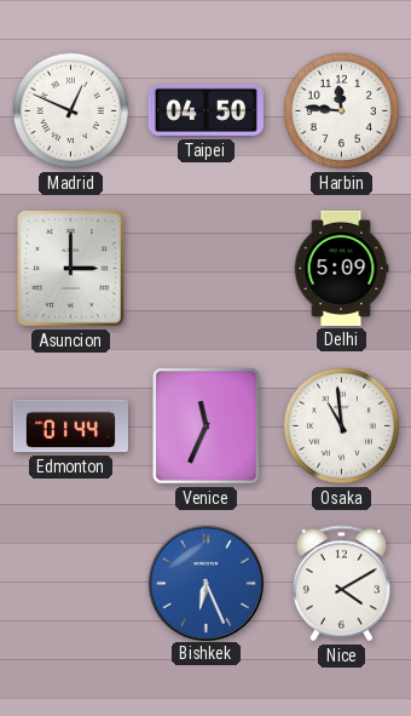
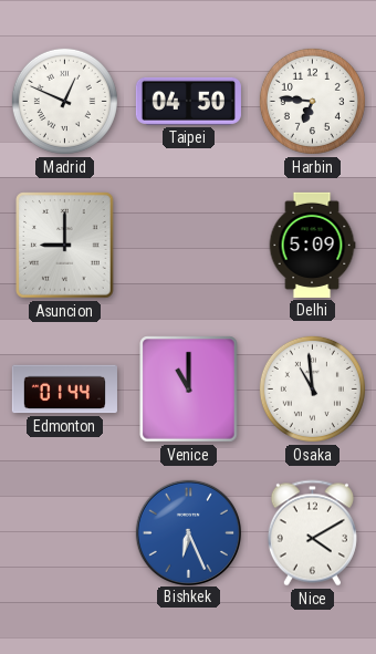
Harbin: 11:46 -> 6:46 (312, 101)
Asuncion: 3:00 -> 9:00 (65, 246)
Venice: 11:34 -> 11:00 (189, 390)
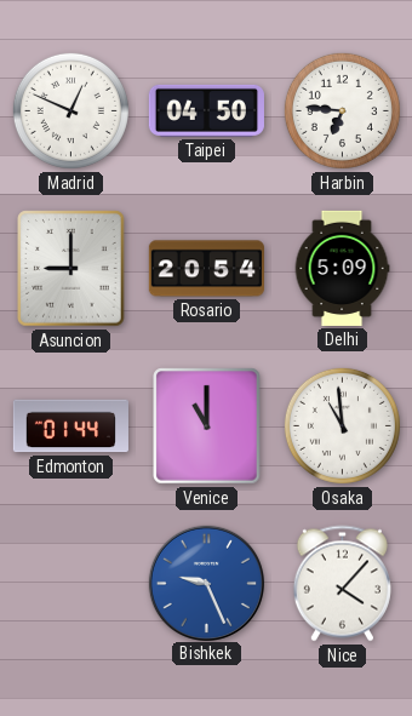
Rosario: none -> 20:54 (206, 269)
Bishkek: 6:26 -> 9:26 (206, 583)
Nice: 4:10 -> 4:07 (342, 584)
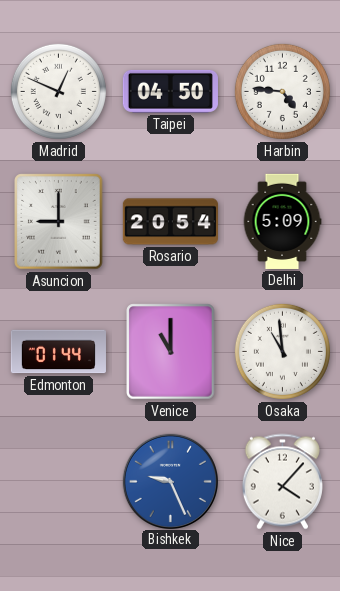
Harbin: 6:46 -> 4:46 (282, 91)
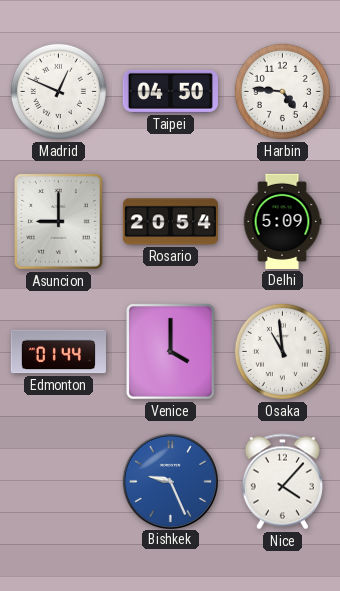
Venice: 11:00 -> 4:00 (171, 352)
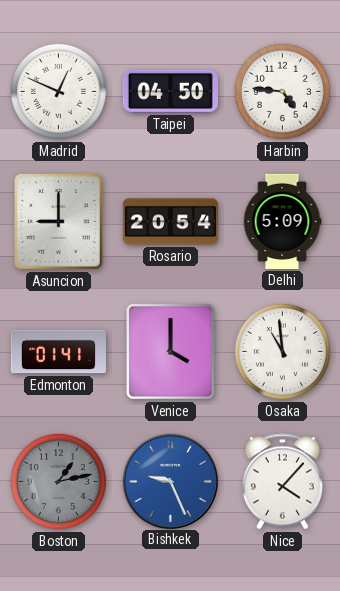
Edmonton: 01:44 -> 01:41 (58, 352)
Boston: none -> 1:13 (58, 481)
